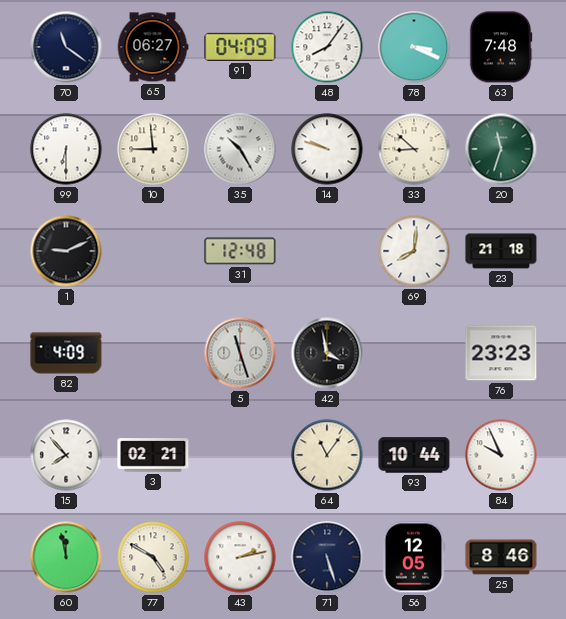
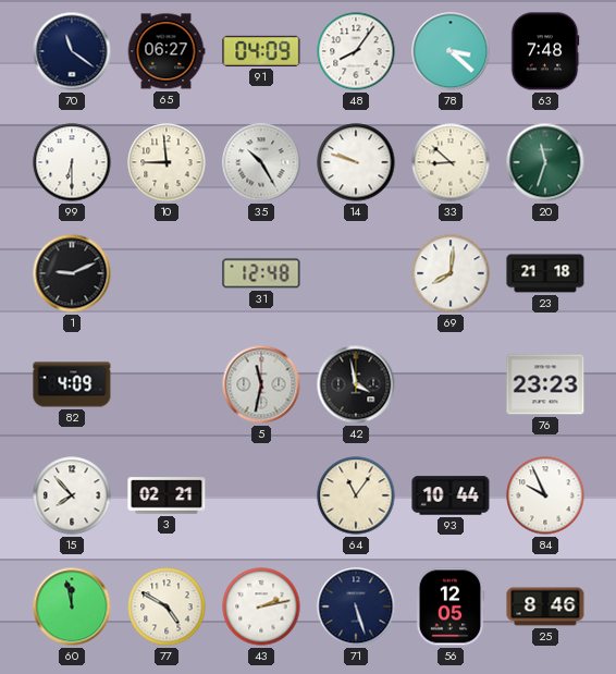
78: 3:19 -> 3:22 (451, 51)
5: 11:27 -> 11:32 (261, 384)
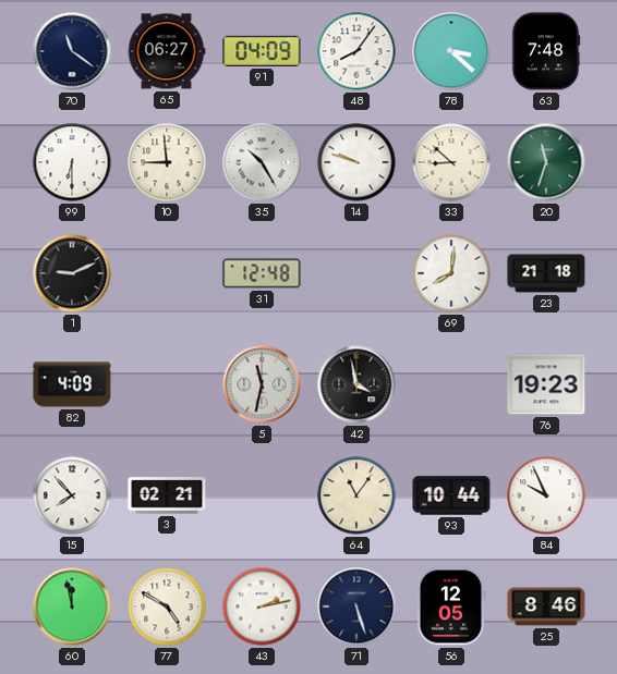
76: 23:23 -> 19:23 (546, 384)
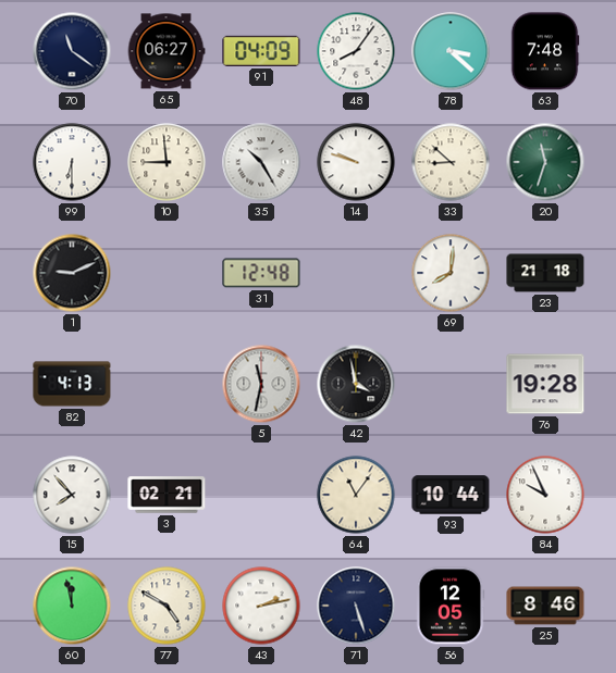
82: 4:09 -> 4:13 (72, 384)
76: 19:23 -> 19:28 (545, 384)
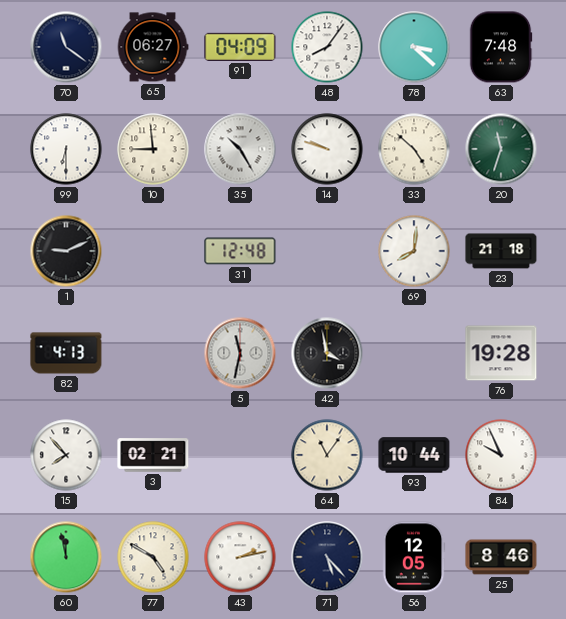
33: 8:52 -> 4:52 (414, 149)
71: 5:27 -> 5:23 (327, 557)
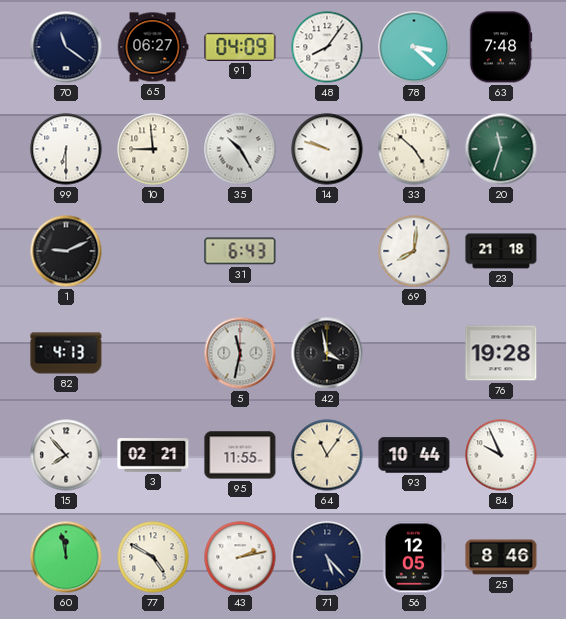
31: 12:48 -> 6:43 (240, 251)
95: none -> 11:55 (240, 455)
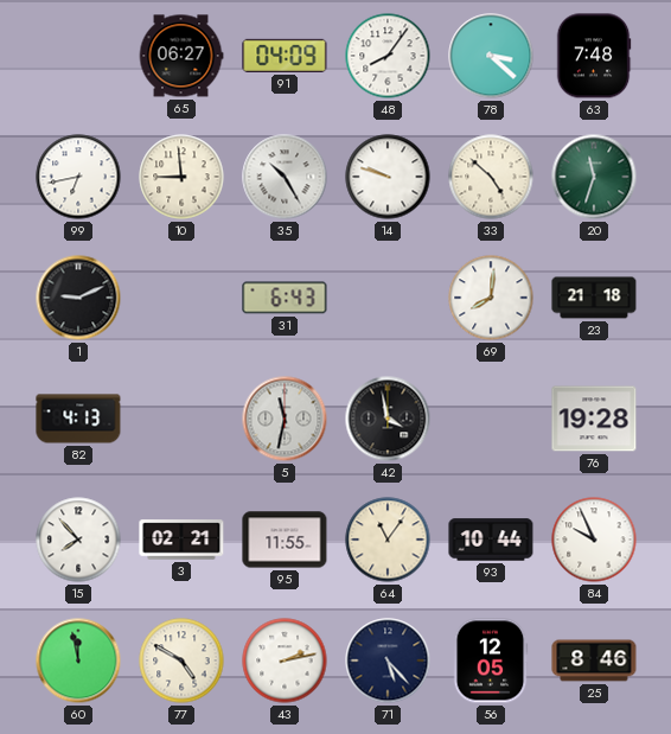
70: 11:21 -> none (66, 47)
99: 6:30 -> 6:43 (78, 177)
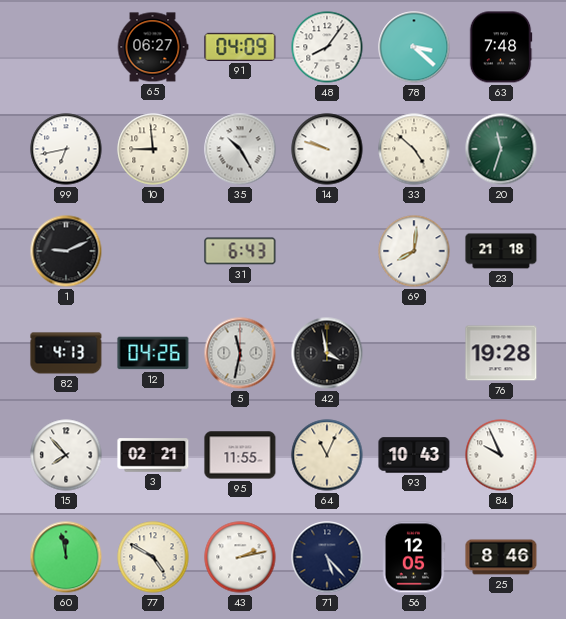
12: none -> 04:26 (153, 353)
64: 11:06 -> 11:04 (327, 455)
93: 10:44 -> 10:43 (414, 455)
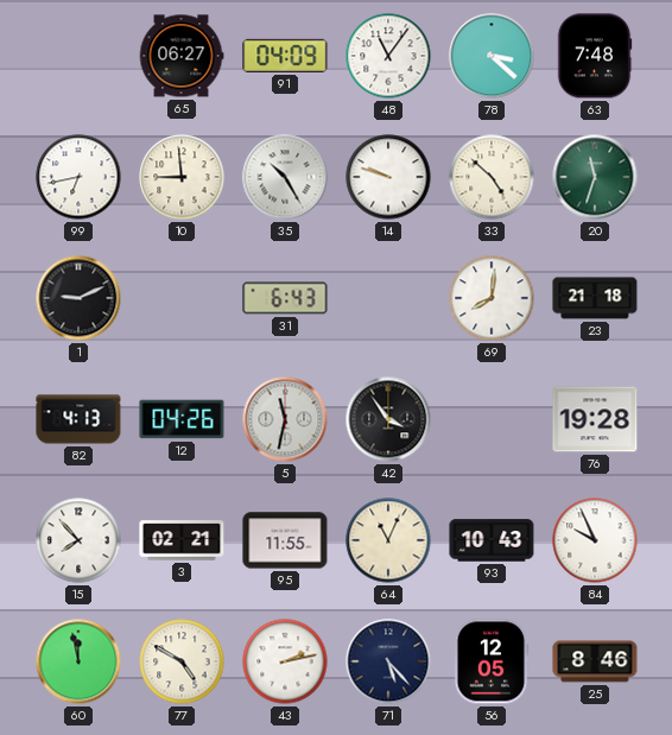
48: 8:06 -> 11:06 (388, 56)
42: 3:58 -> 3:54 (388, 419)
